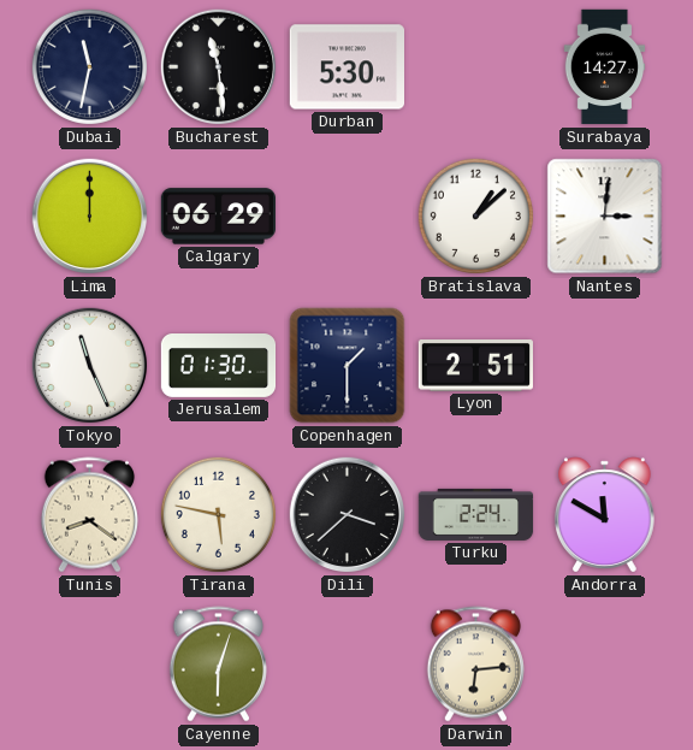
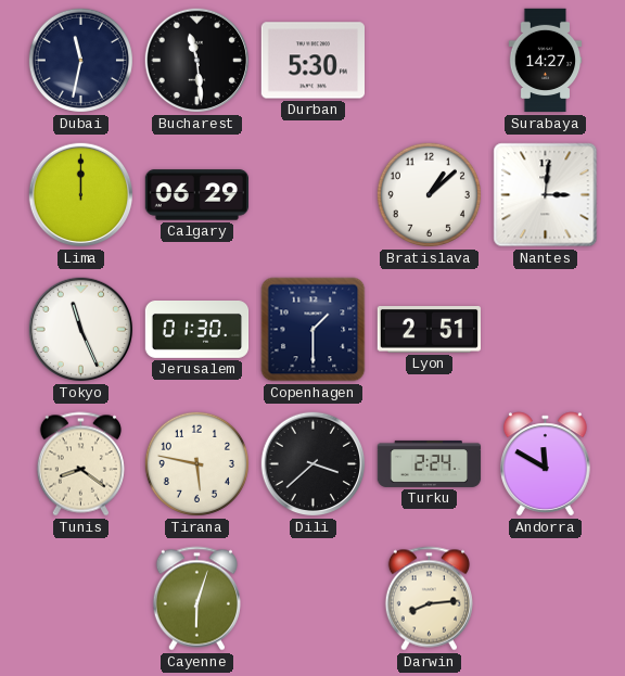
Darwin: 6:14 -> 8:14 (429, 599)
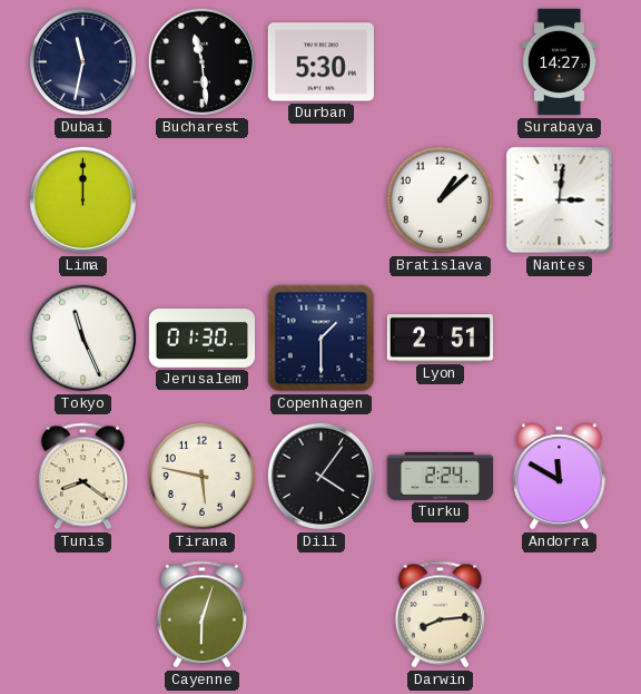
Calgary: 06:29 -> none (196, 195)
Dili: 3:38 -> 4:06 (322, 477)
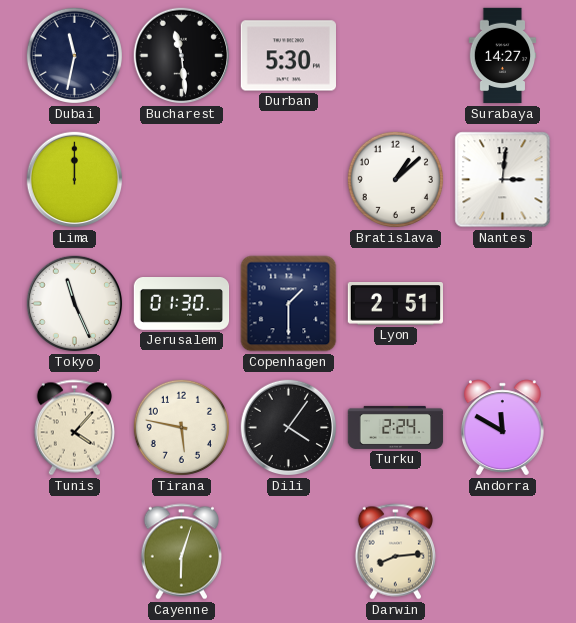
Tunis: 8:21 -> 4:07 (74, 428)
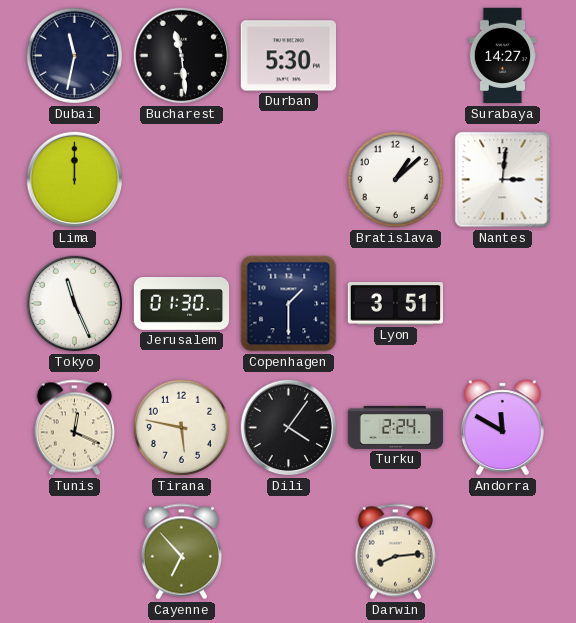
Lyon: 2:51 -> 3:51 (395, 304)
Tunis: 4:07 -> 12:19 (74, 428)
Cayenne: 6:03 -> 6:53 (181, 552)
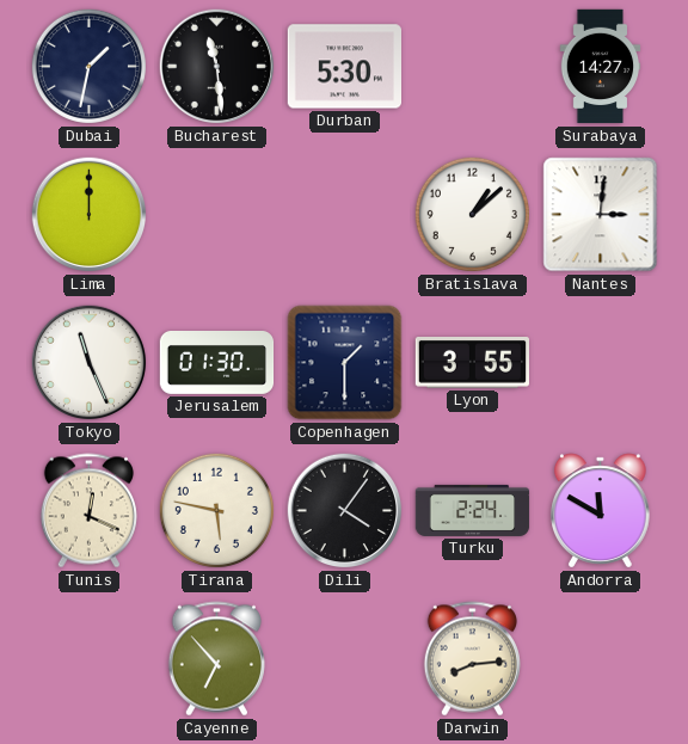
Dubai: 11:32 -> 1:32 (88, 66)
Lyon: 3:51 -> 3:55 (472, 363)
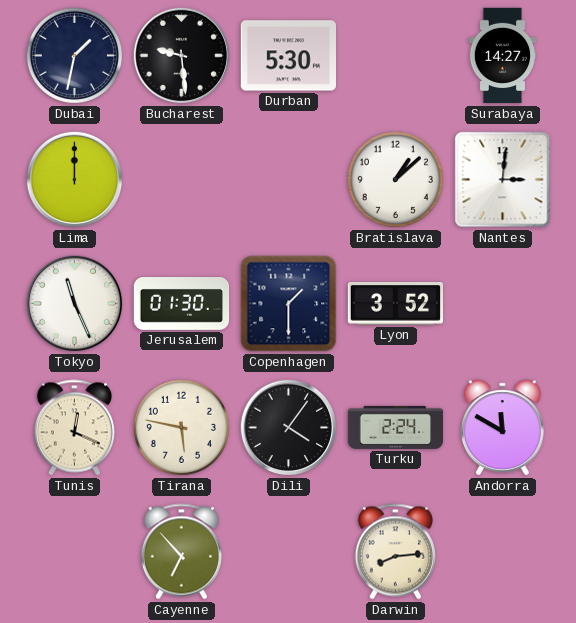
Bucharest: 11:29 -> 9:29 (182, 56)
Lyon: 3:55 -> 3:52 (395, 304)
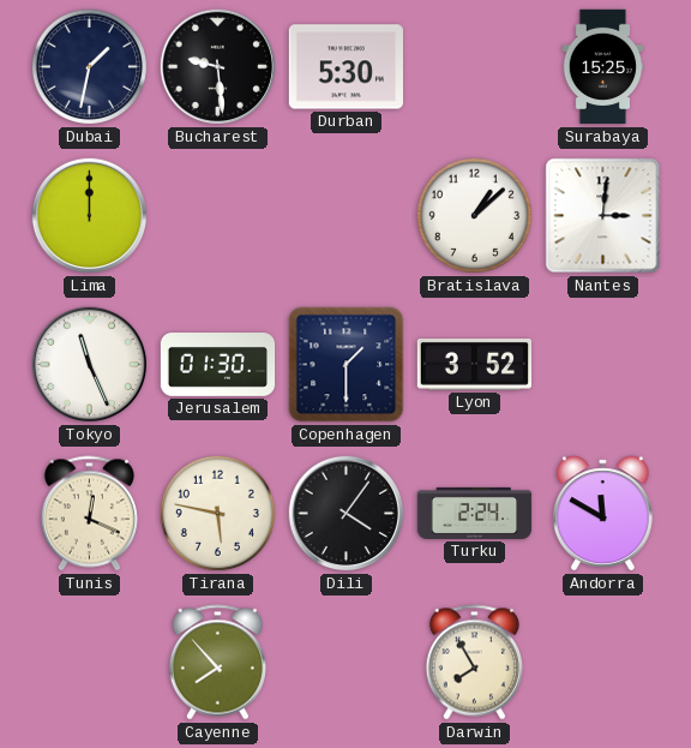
Surabaya: 14:27 -> 15:25 (603, 67)
Cayenne: 6:53 -> 7:53 (217, 663)
Darwin: 8:14 -> 7:55 (474, 663)
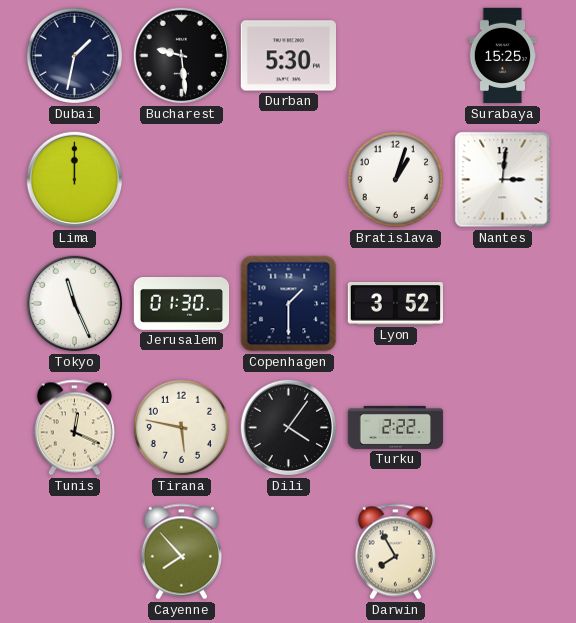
Bratislava: 1:08 -> 1:03 (395, 179)
Turku: 2:24 -> 2:22 (396, 427)
Andorra: 11:50 -> none (603, 514)
